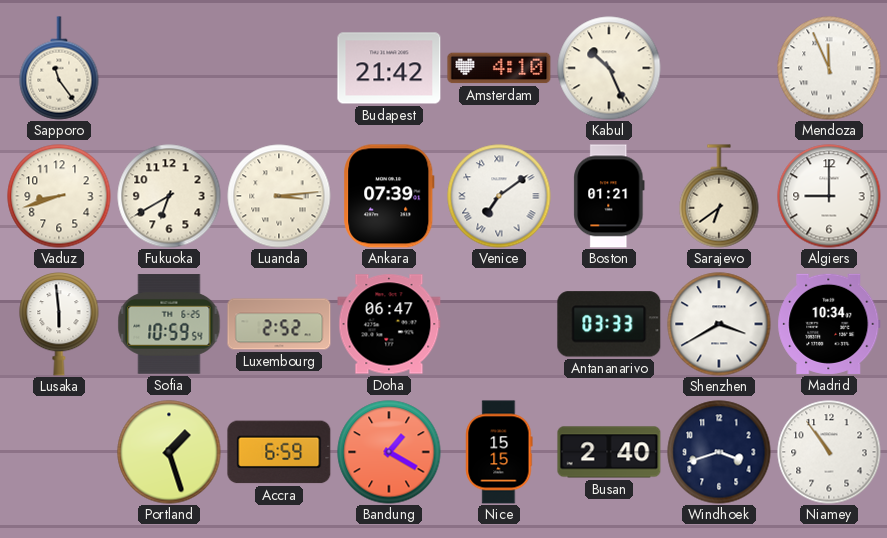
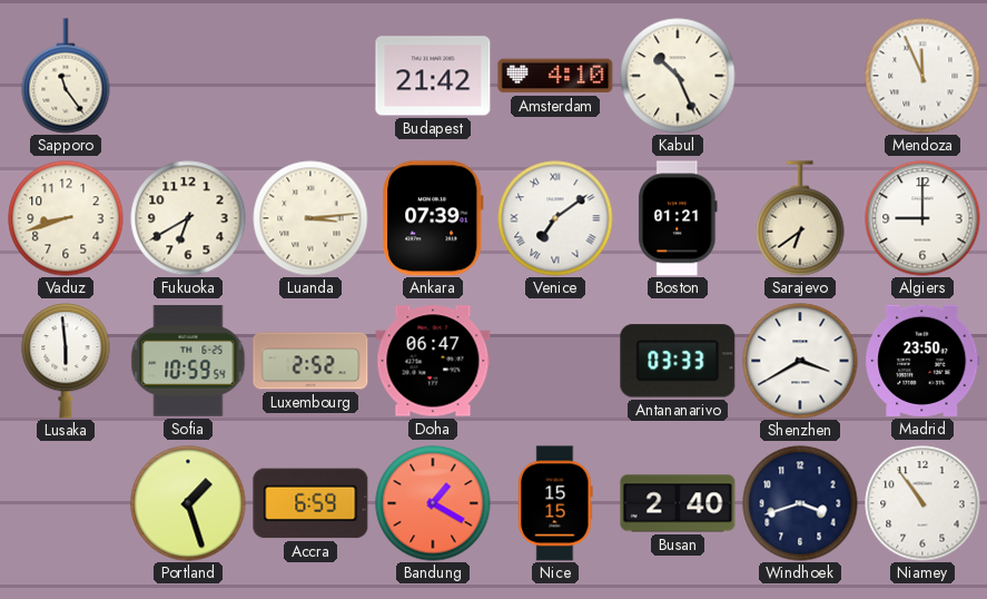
Madrid: 10:34 -> 23:50 (922, 361)
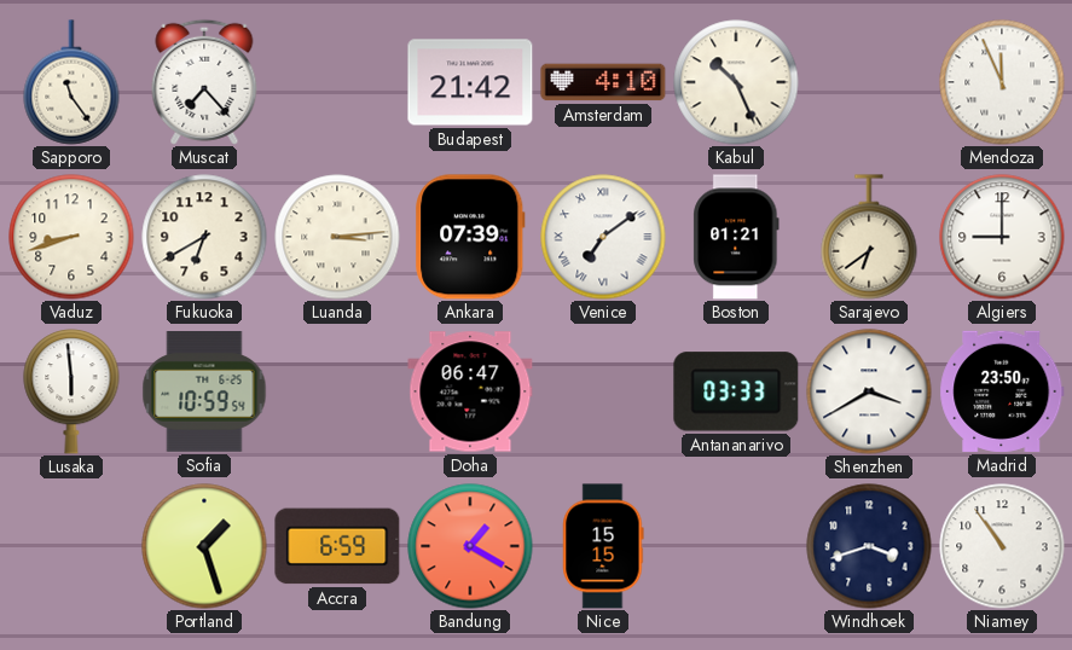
Muscat: none -> 7:23 (204, 82)
Luxembourg: 2:52 -> none (310, 361)
Busan: 2:40 -> none (678, 503)
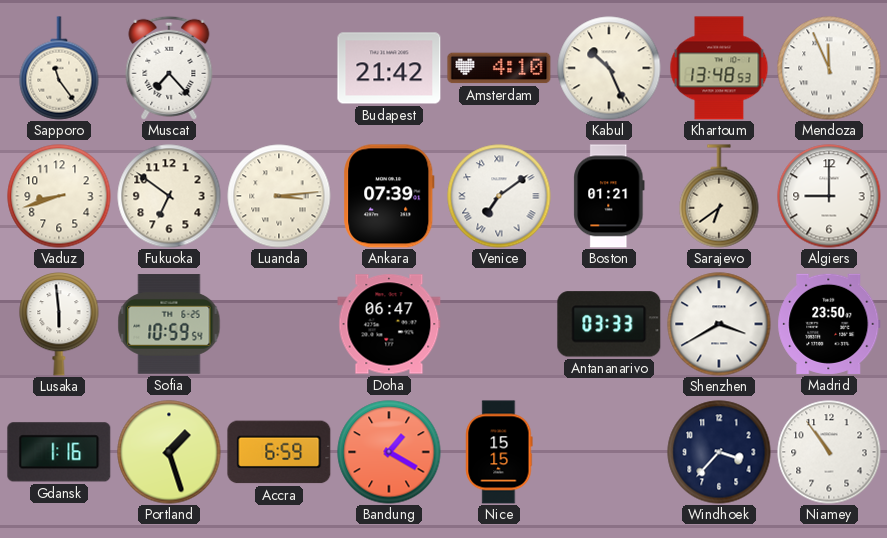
Khartoum: none -> 13:48 (719, 68)
Fukuoka: 6:40 -> 6:51 (169, 196)
Gdansk: none -> 1:16 (59, 452)
Windhoek: 3:42 -> 3:37 (719, 452)
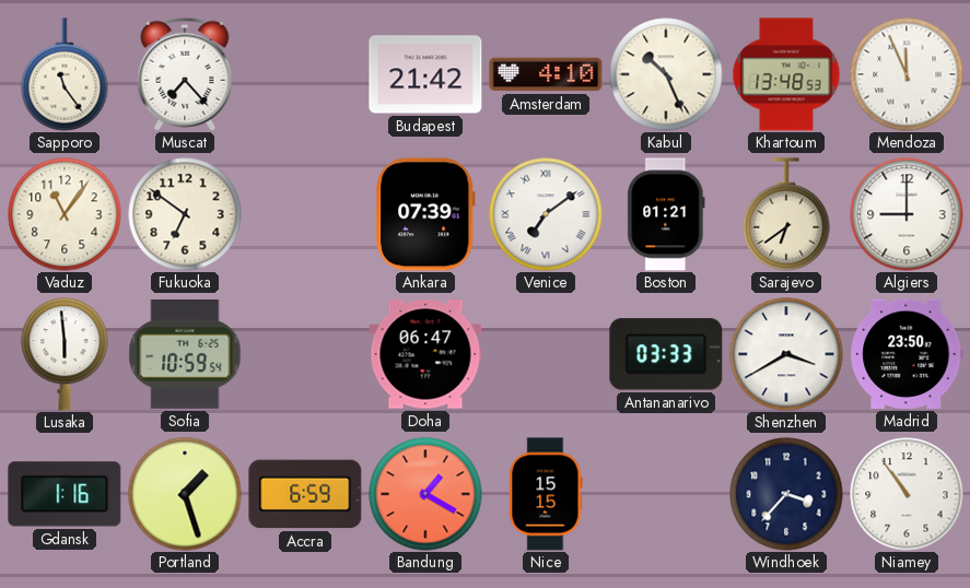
Vaduz: 8:42 -> 11:06 (65, 214)
Luanda: 3:14 -> none (279, 196)
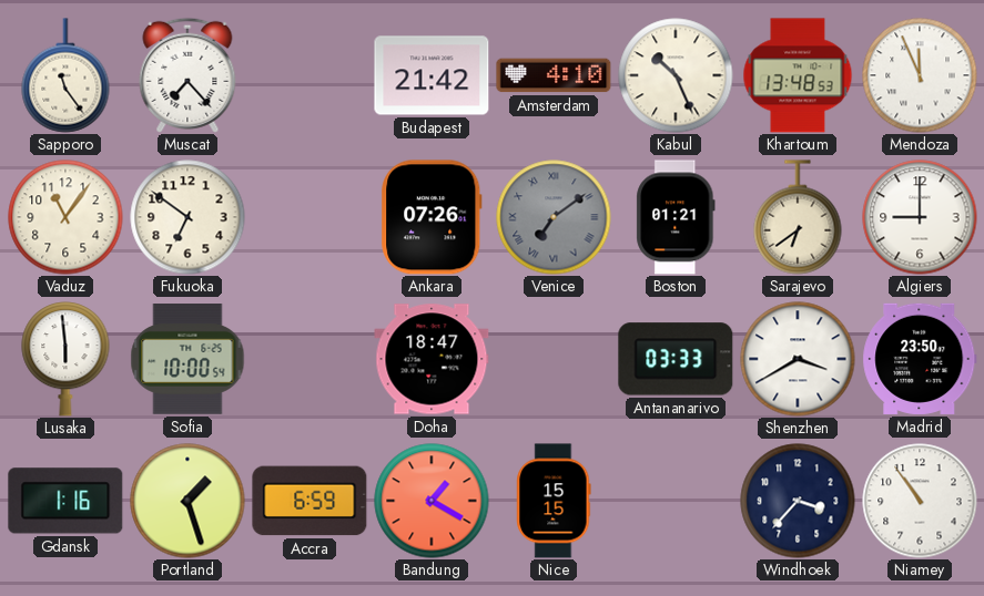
Ankara: 07:39 -> 07:26 (432, 217)
Venice dial: white -> grey (554, 217)
Sofia: 10:59 -> 10:00 (187, 359)
Doha: 06:47 -> 18:47 (432, 359)
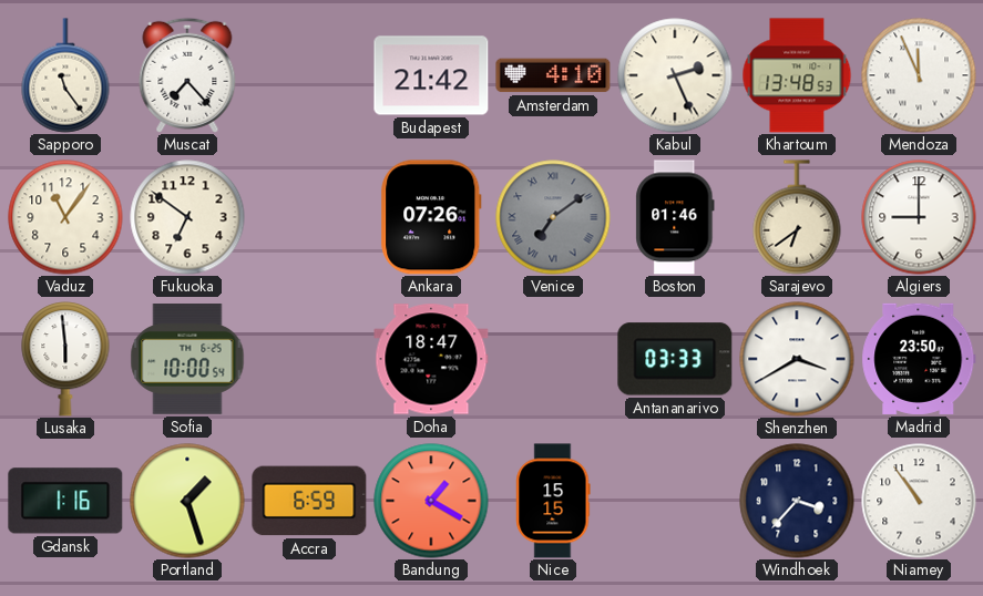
Kabul: 10:26 -> 2:26 (675, 75)
Boston: 01:21 -> 01:46 (675, 217)
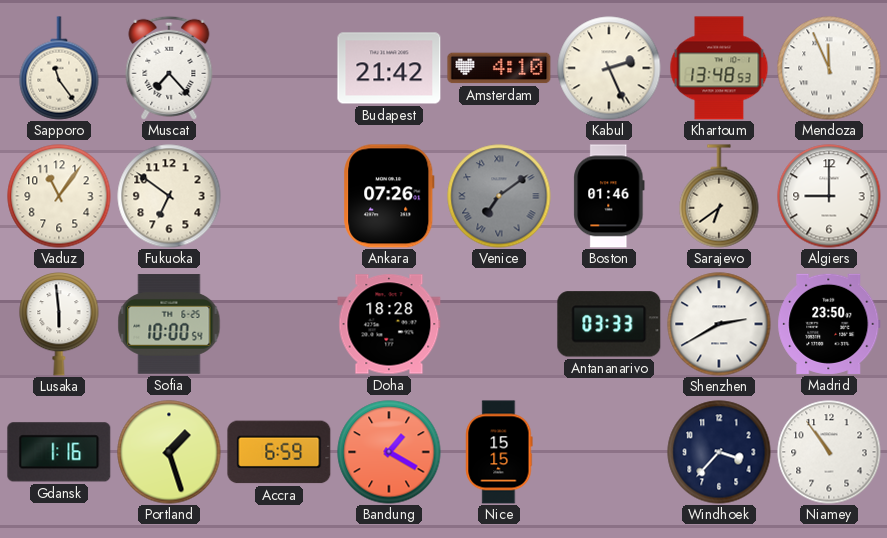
Doha: 18:47 -> 18:28 (389, 324)
Shenzhen: 3:40 -> 2:40 (719, 324)
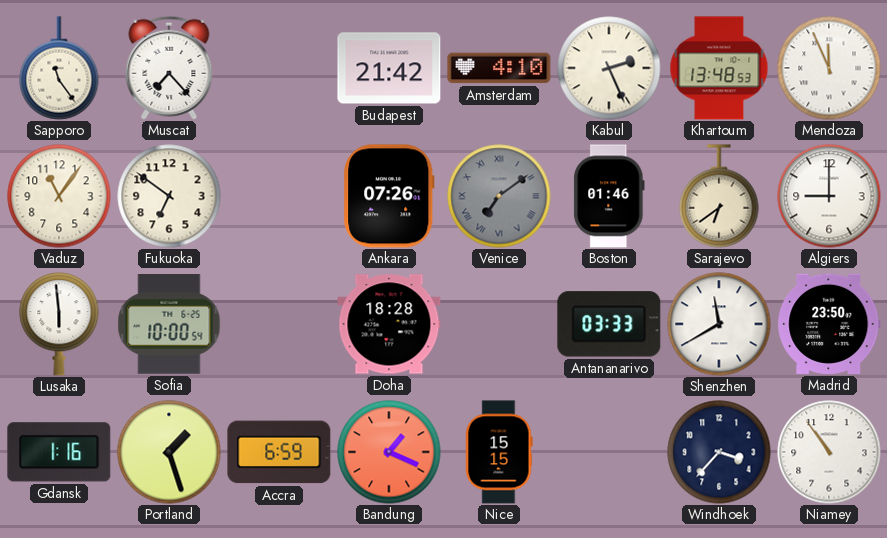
Shenzhen: 2:40 -> 11:40 (719, 324)
Bandung: 1:20 -> 1:19 (389, 452)
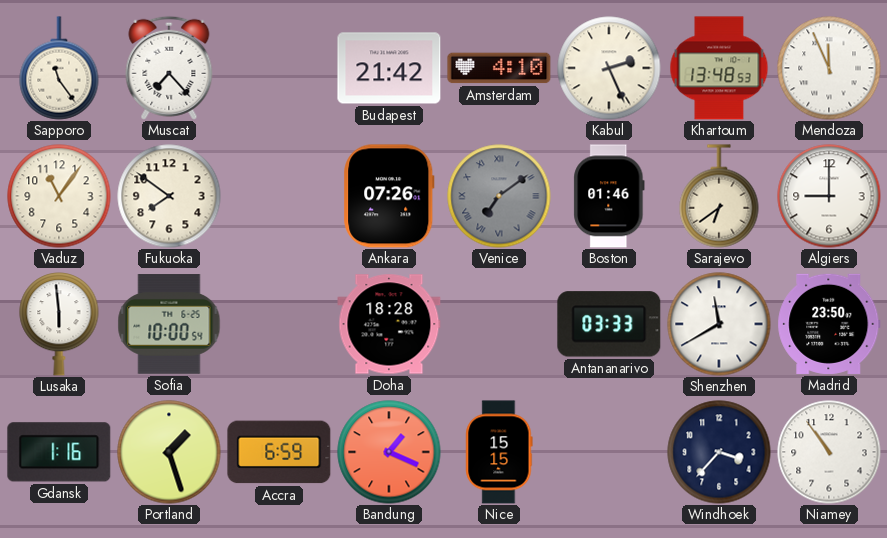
Fukuoka: 6:51 -> 7:51 (169, 196)
